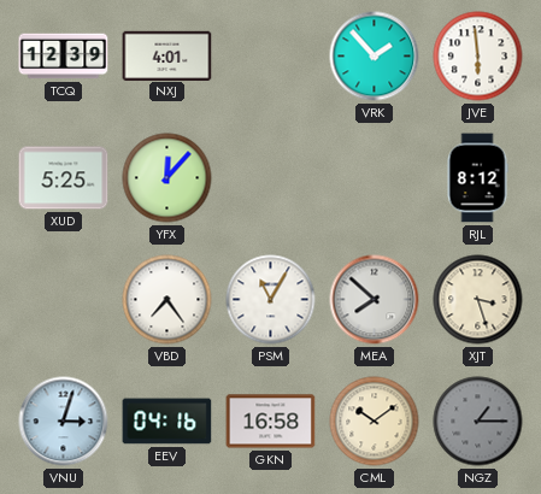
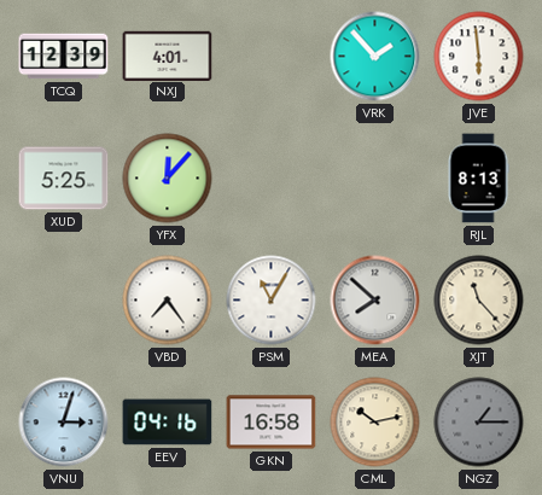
RJL: 8:12 -> 8:13 (478, 179)
XJT: 3:27 -> 11:23 (479, 301)
CML: 10:09 -> 10:13 (375, 423)
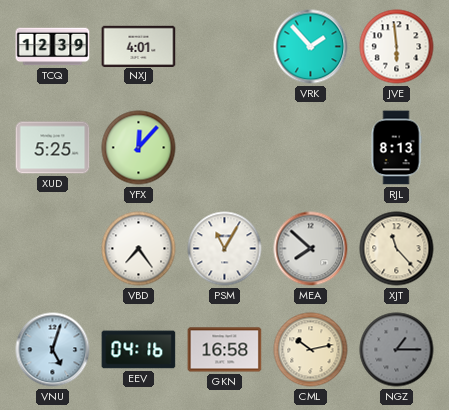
VNU: 3:03 -> 5:03 (53, 350)
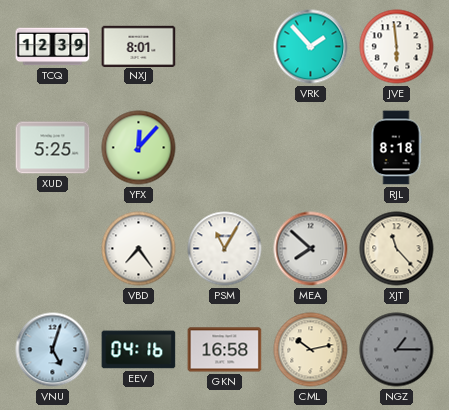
NXJ: 4:01 -> 8:01 (139, 46)
RJL: 8:13 -> 8:18 (396, 148)
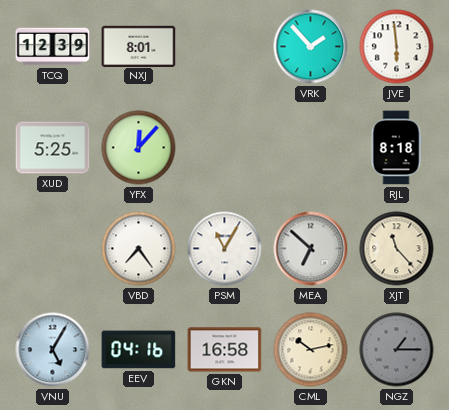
MEA: 7:52 -> 6:52 (311, 249)
VNU: 5:03 -> 5:05 (53, 350)
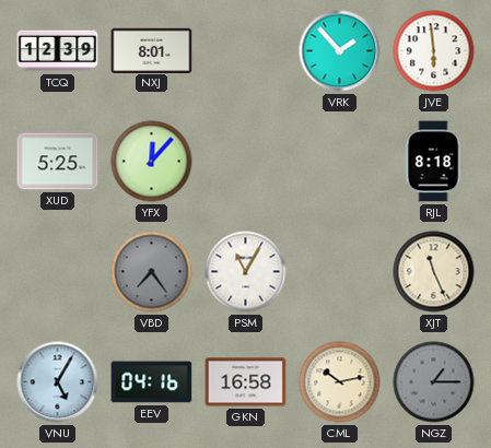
VBD dial: white -> grey (152, 272)
MEA: 6:52 -> none (311, 249)
XJT: 11:23 -> 11:26 (434, 272)
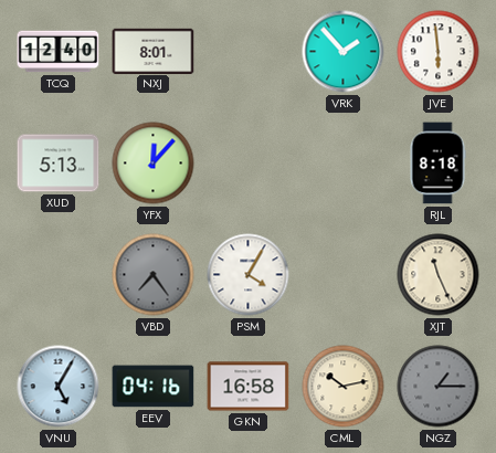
TCQ: 12:39 -> 12:40 (59, 52)
XUD: 5:25 -> 5:13 (59, 164)
PSM: 11:05 -> 4:05 (249, 275)
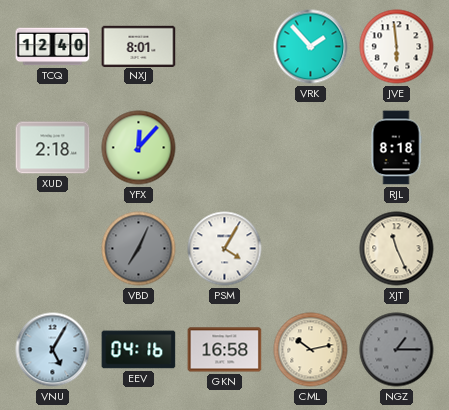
XUD: 5:13 -> 2:18 (53, 148)
VBD: 7:24 -> 7:04 (139, 249)
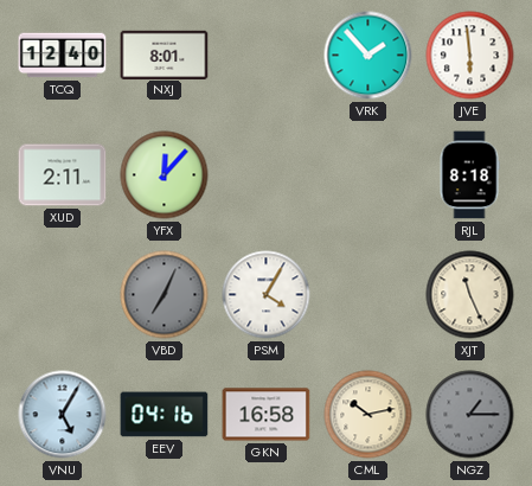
XUD: 2:18 -> 2:11 (63, 175)
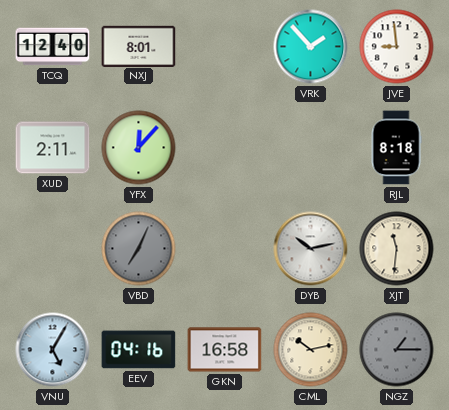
JVE: 5:59 -> 8:59 (397, 47)
PSM: 4:05 -> none (267, 295)
DYB: none -> 10:13 (311, 249)
XJT: 11:26 -> 11:31 (397, 249)
